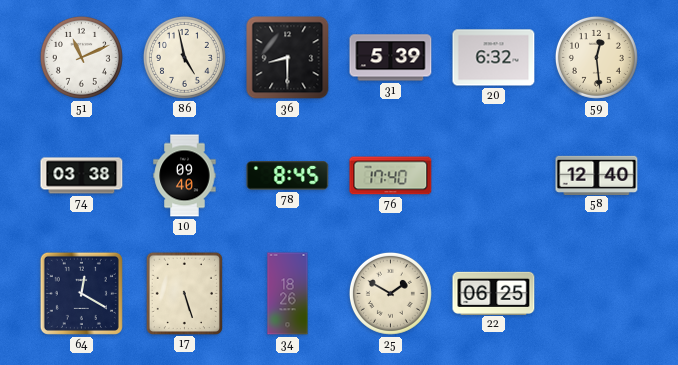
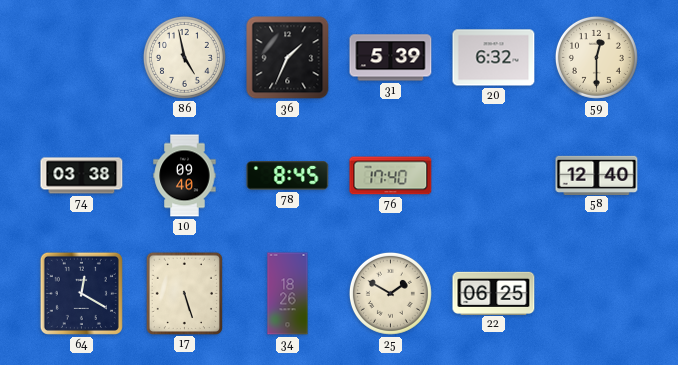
51: 11:11 -> none (81, 57)
36: 8:30 -> 1:34 (288, 58)
59: 12:29 -> 12:30 (596, 57)
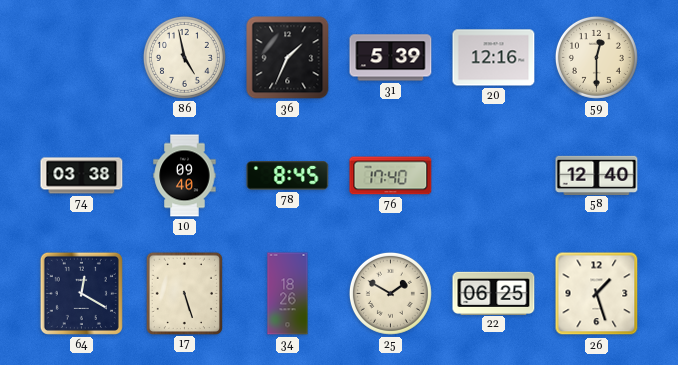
20: 6:32 -> 12:16 (494, 58)
26: none -> 1:27 (597, 294)
